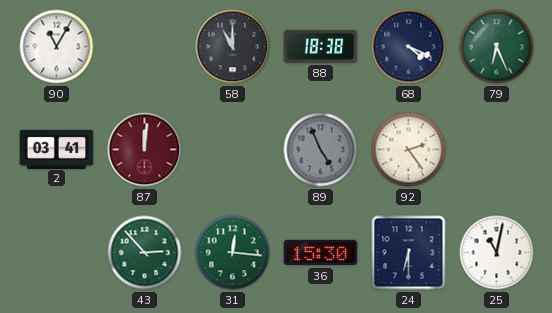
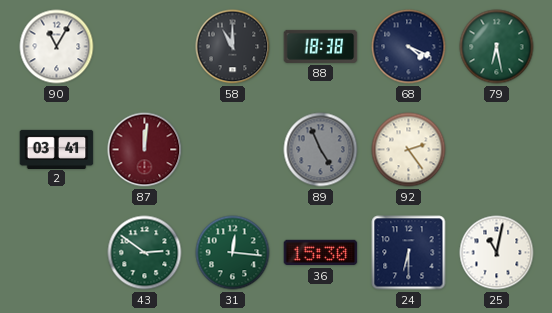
79: 6:26 -> 6:28 (497, 47)
43: 2:53 -> 2:51 (145, 253)
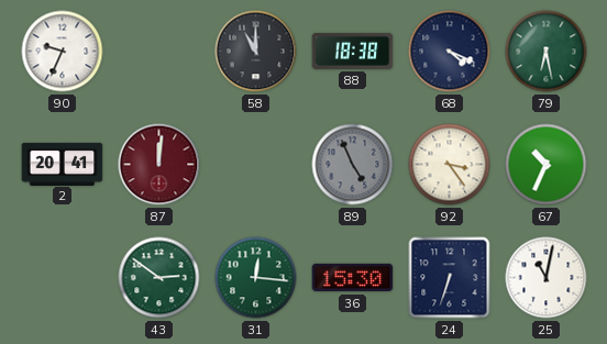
90: 11:05 -> 9:34 (63, 52)
2: 03:41 -> 20:41 (63, 164)
92: 2:24 -> 3:24 (450, 165)
67: none -> 10:34 (547, 165)
24: 6:30 -> 6:33 (450, 278)
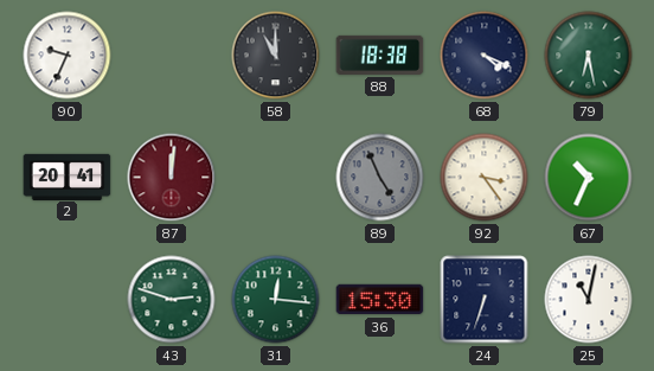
43: 2:51 -> 2:48 (172, 300)
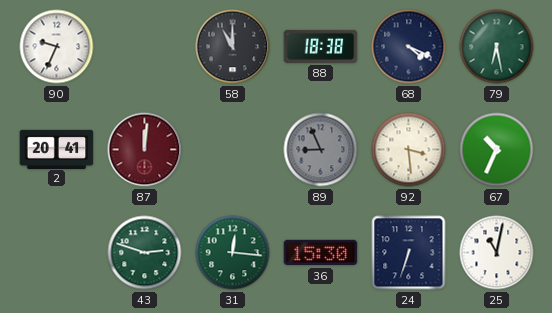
89: 4:56 -> 8:56 (321, 150)
92: 3:24 -> 3:29 (409, 150)
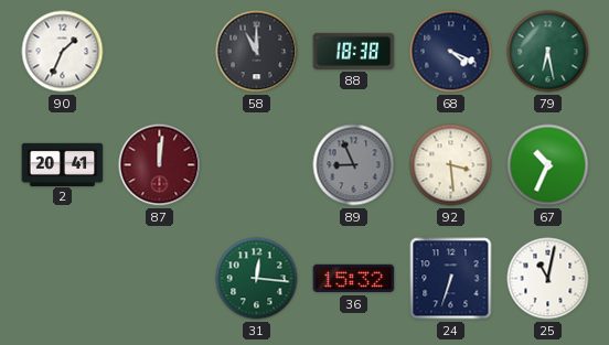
90: 9:34 -> 1:34 (63, 52)
43: 2:48 -> none (145, 253)
36: 15:30 -> 15:32 (354, 279)
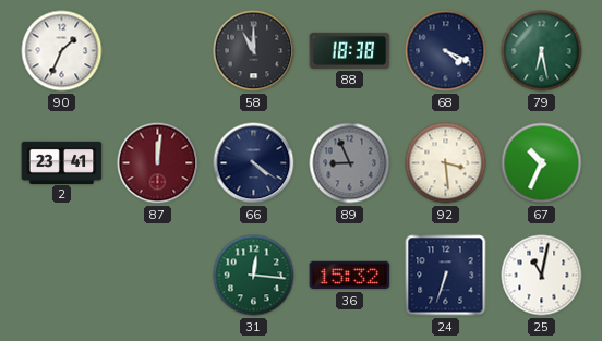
2: 20:41 -> 23:41 (62, 162)
66: none -> 4:21 (254, 163)
